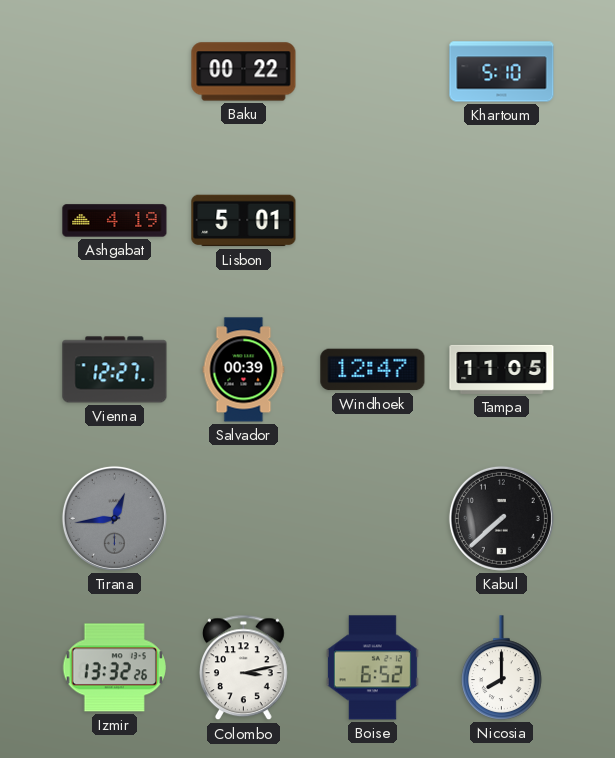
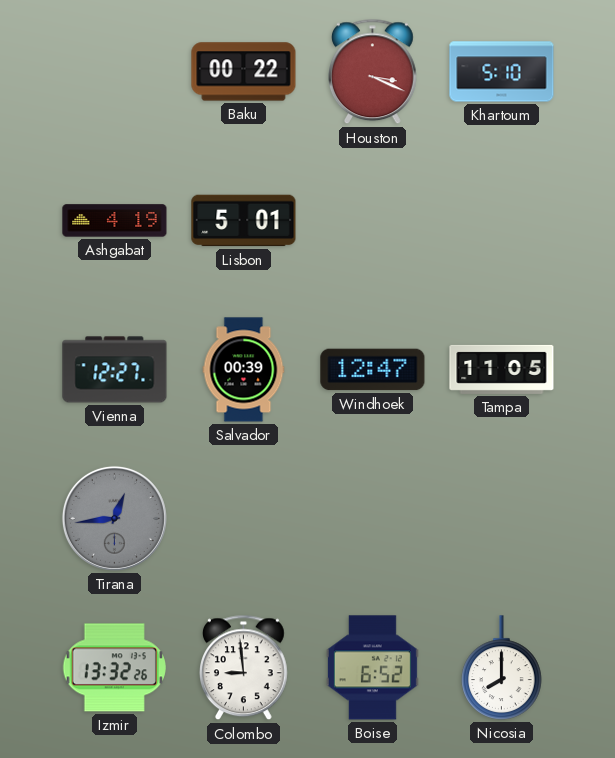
Houston: none -> 3:19 (373, 72)
Kabul: 7:38 -> none (501, 518)
Colombo: 3:13 -> 8:59 (244, 668)
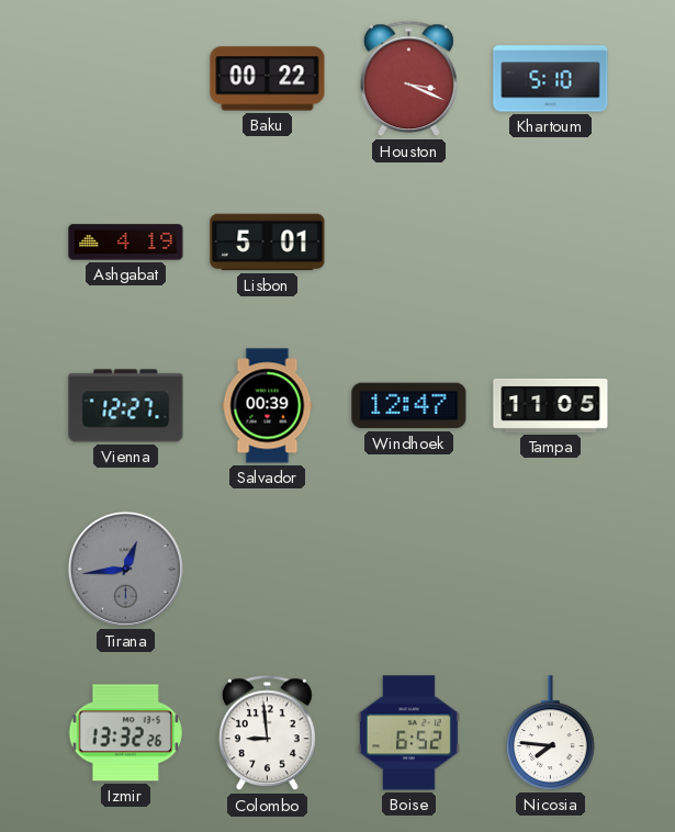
Nicosia: 8:00 -> 7:46 (551, 733)
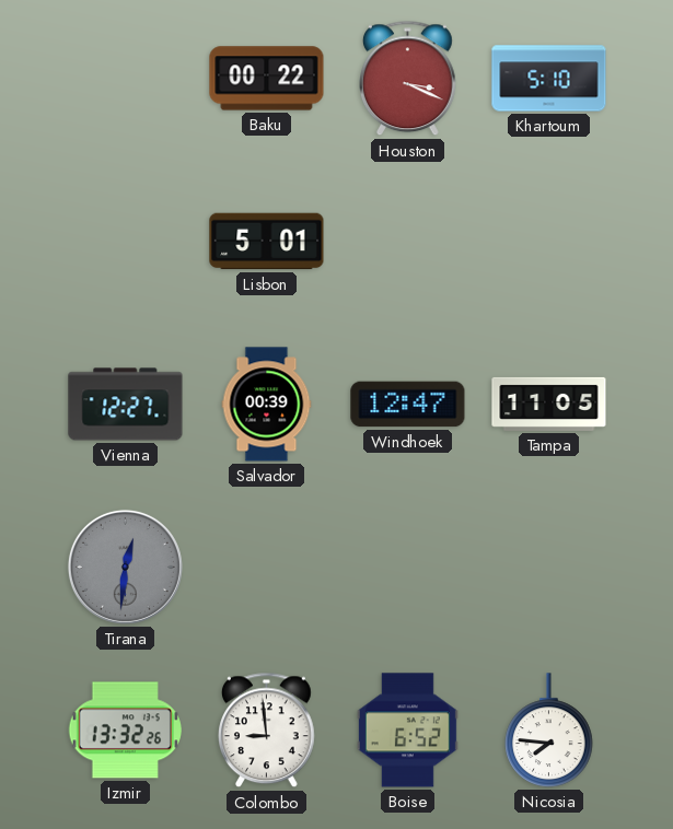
Ashgabat: 4:19 -> none (126, 243)
Tirana: 12:44 -> 12:31 (125, 567)
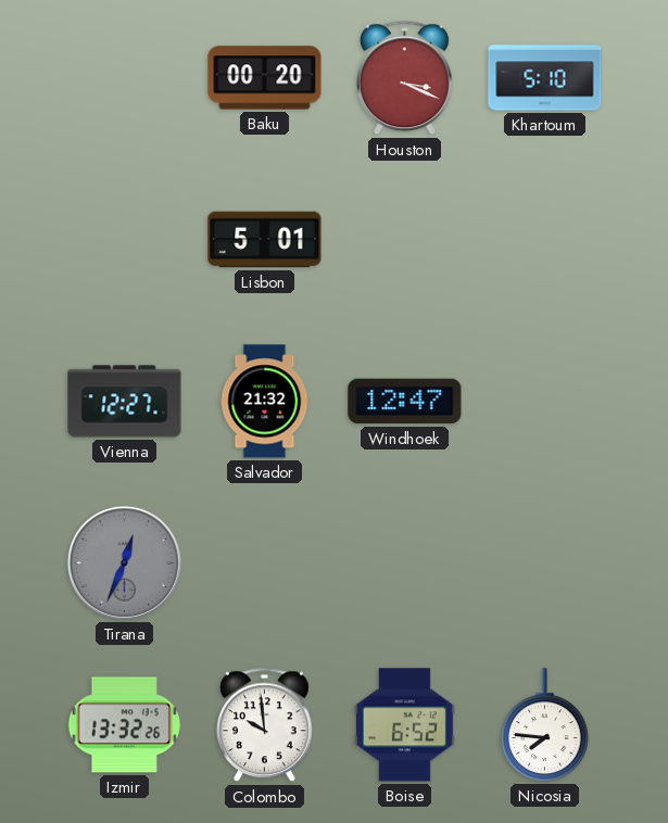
Baku: 00:22 -> 00:20 (265, 78)
Salvador: 00:39 -> 21:32 (265, 402)
Tampa: 11:05 -> none (549, 404)
Tirana: 12:31 -> 12:34 (124, 562)
Colombo: 8:59 -> 9:59 (265, 725)
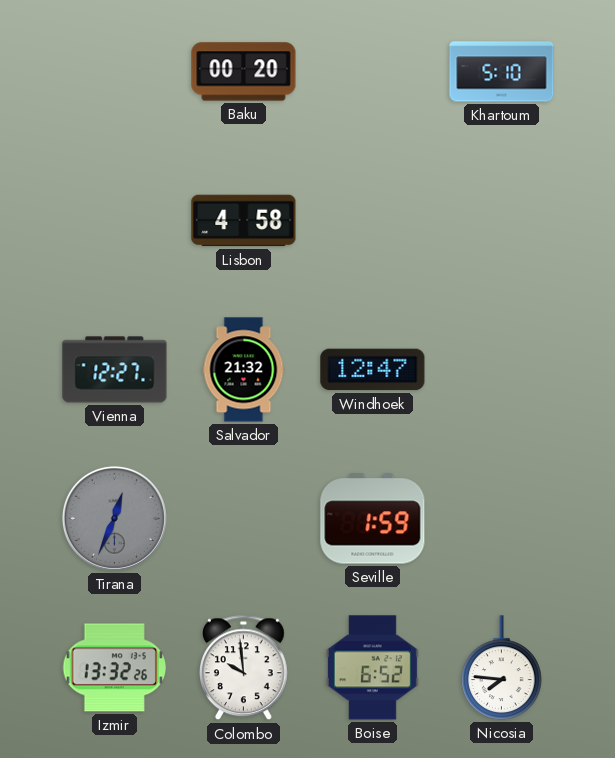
Houston: 3:19 -> none (405, 78)
Lisbon: 5:01 -> 4:58 (244, 221)
Seville: none -> 1:59 (373, 519)
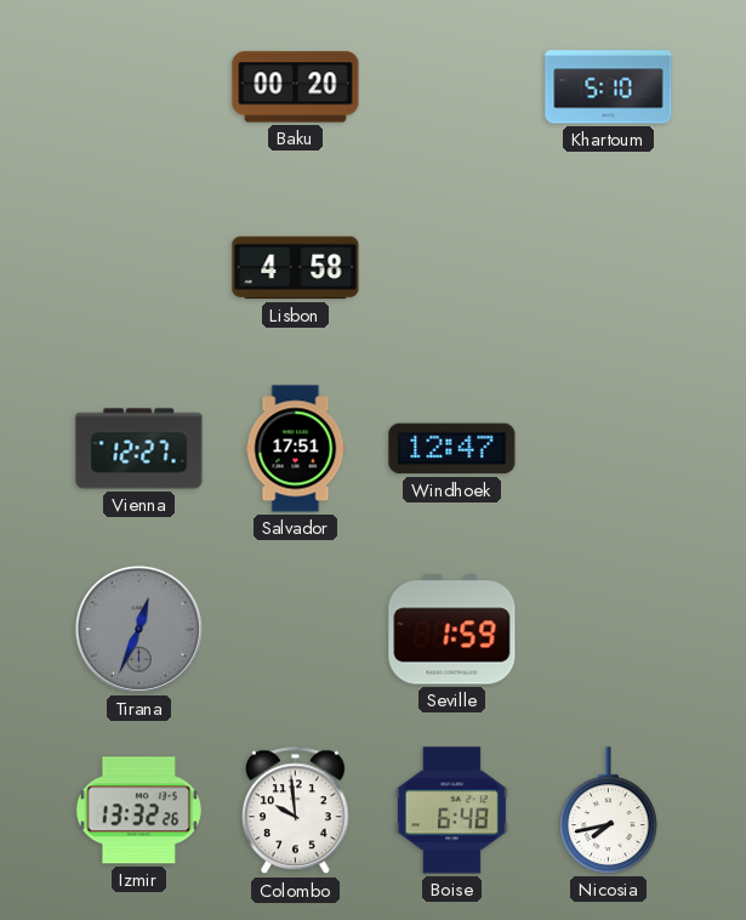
Salvador: 21:32 -> 17:51 (296, 449)
Boise: 6:52 -> 6:48 (451, 811)
Nicosia: 7:46 -> 7:43 (609, 811)
